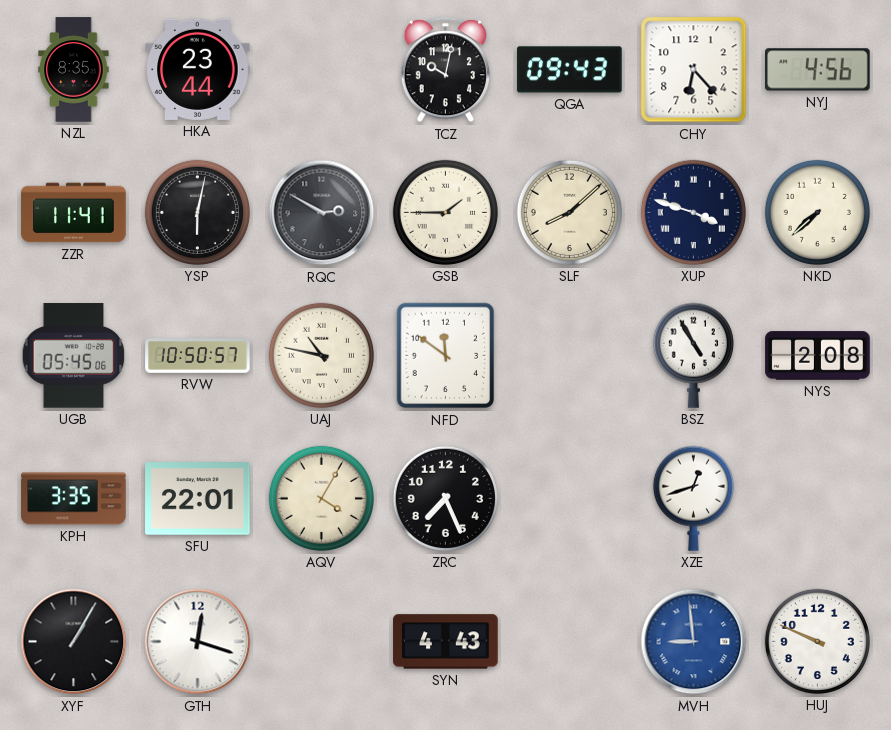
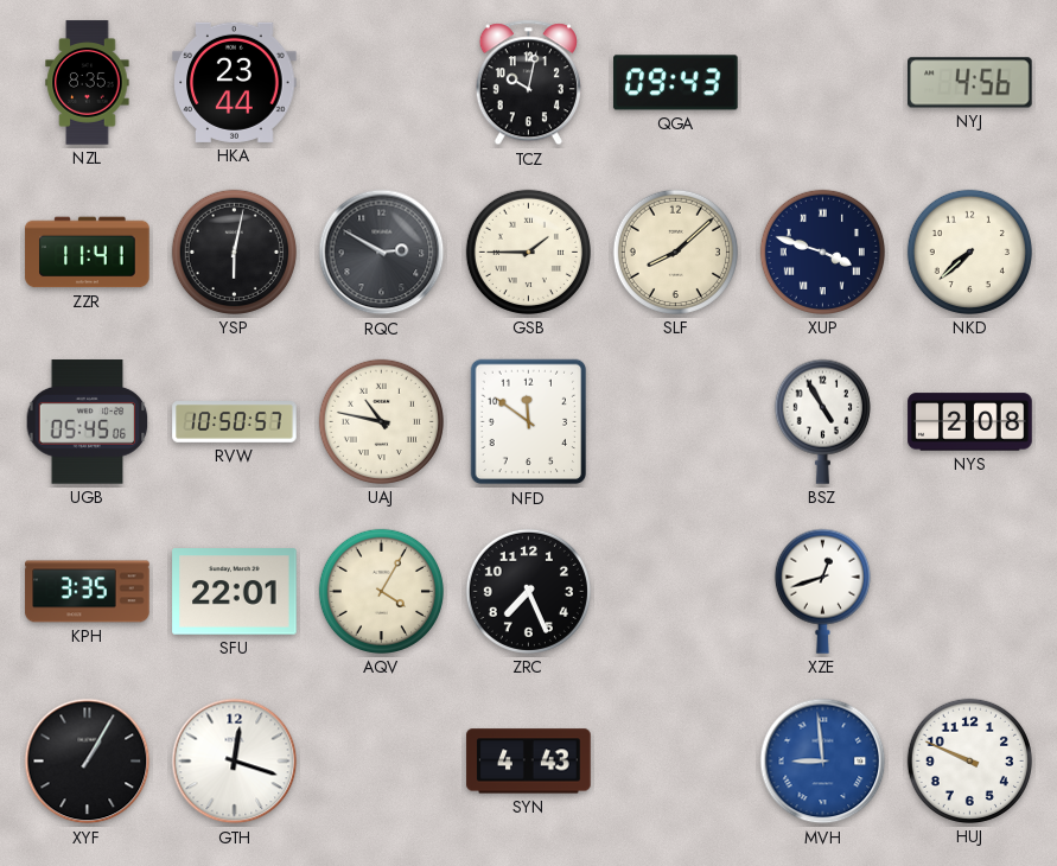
CHY: 6:23 -> none (694, 70)
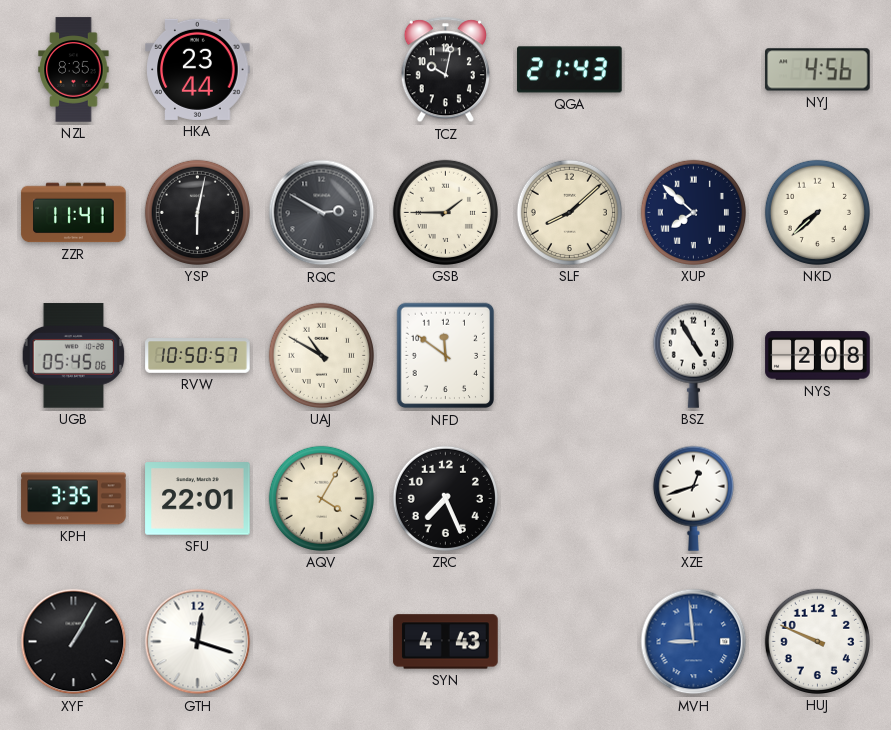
QGA: 09:43 -> 21:43 (570, 70)
XUP: 3:48 -> 7:52 (693, 212)
UAJ: 10:47 -> 10:50 (321, 355)
